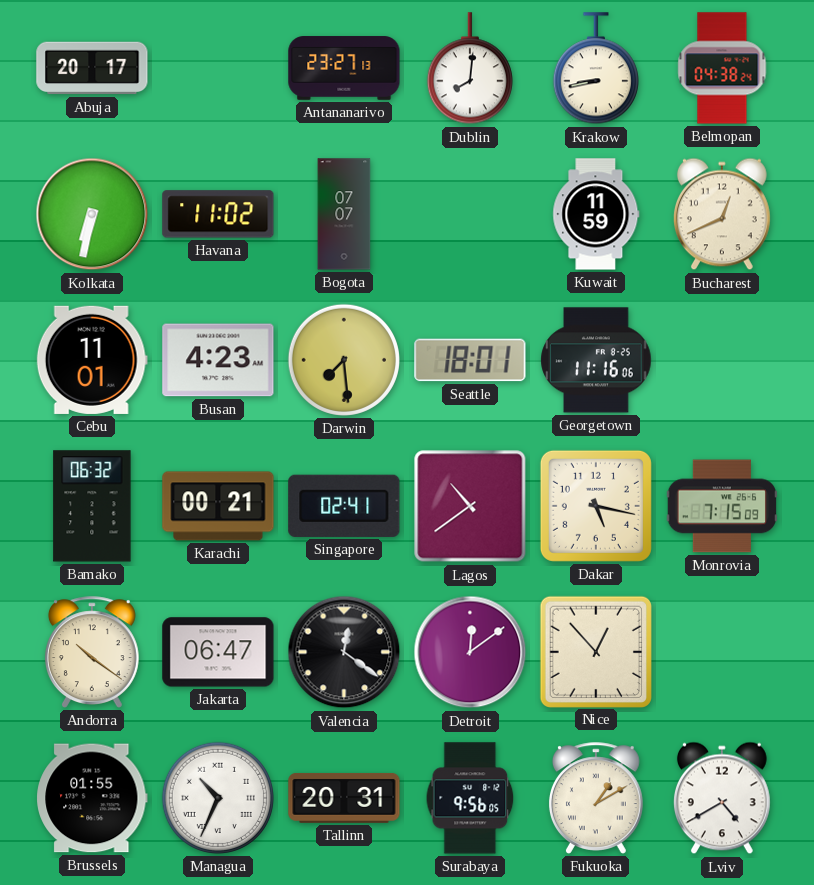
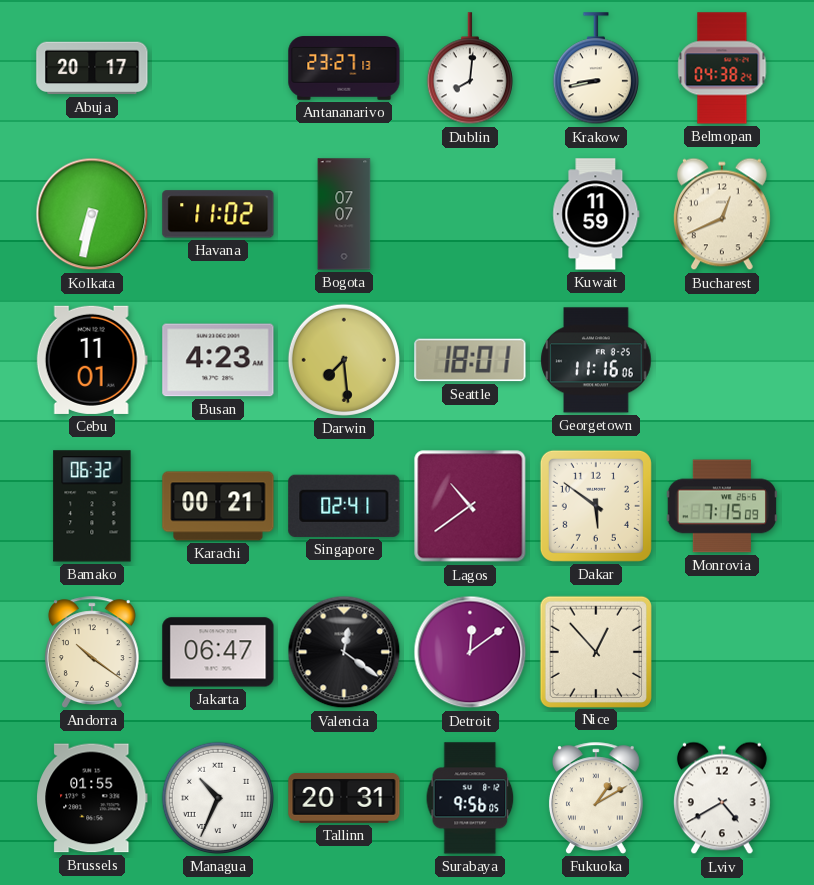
Dakar: 5:17 -> 5:51 (596, 506)
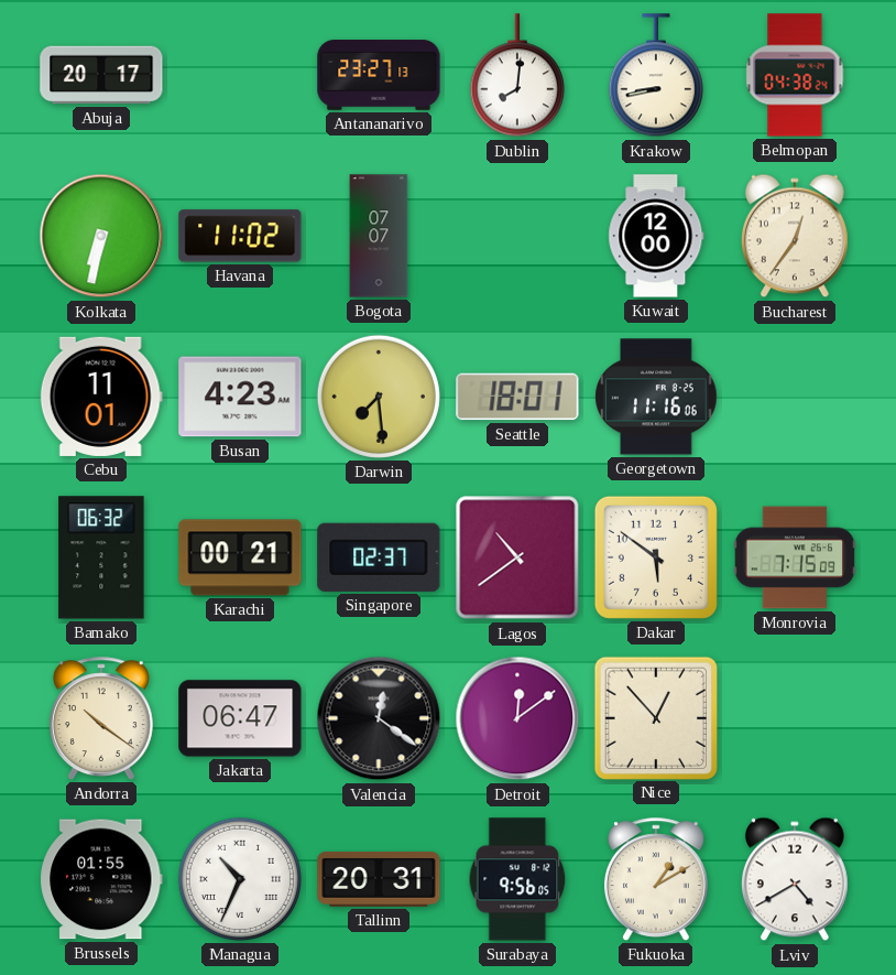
Kuwait: 11:59 -> 12:00 (656, 236)
Bucharest: 12:41 -> 12:36 (795, 236)
Singapore: 02:41 -> 02:37 (379, 557)
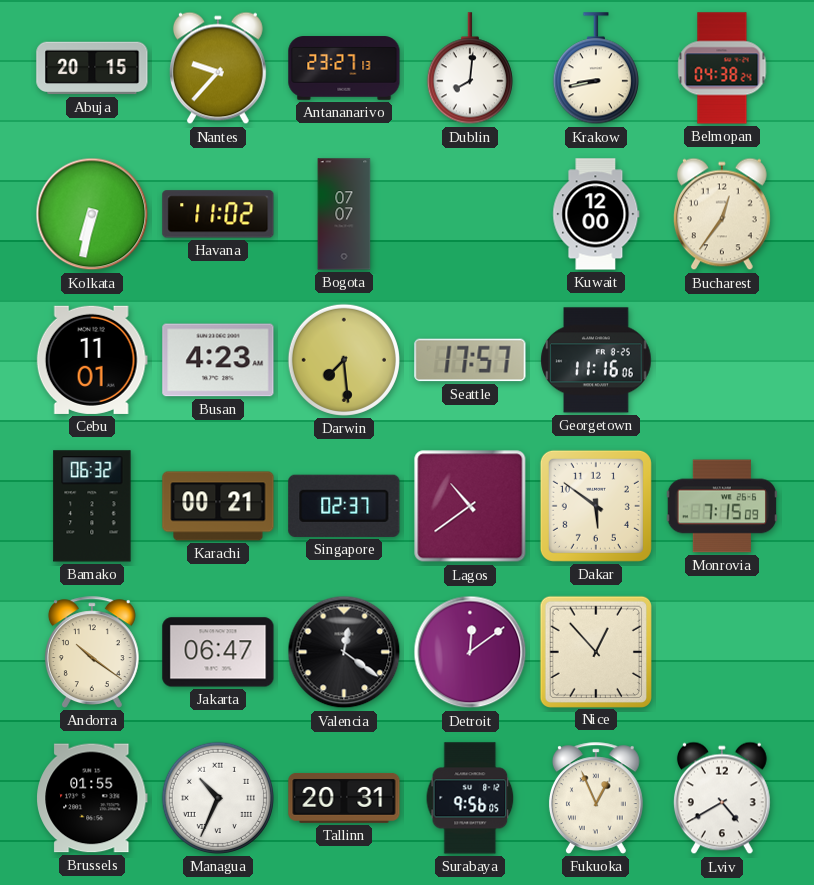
Abuja: 20:17 -> 20:15 (92, 68)
Nantes: none -> 9:37 (218, 68)
Seattle: 18:01 -> 17:57 (470, 360)
Fukuoka: 1:10 -> 12:56 (596, 798)
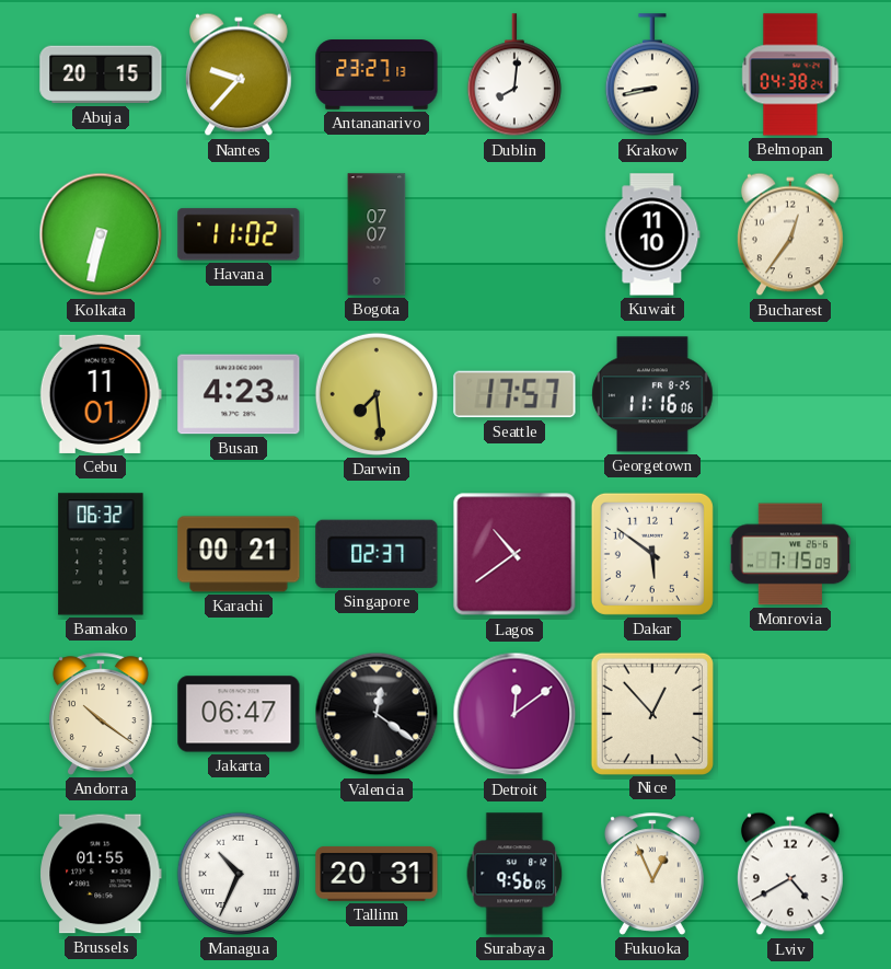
Kuwait: 12:00 -> 11:10 (652, 234)
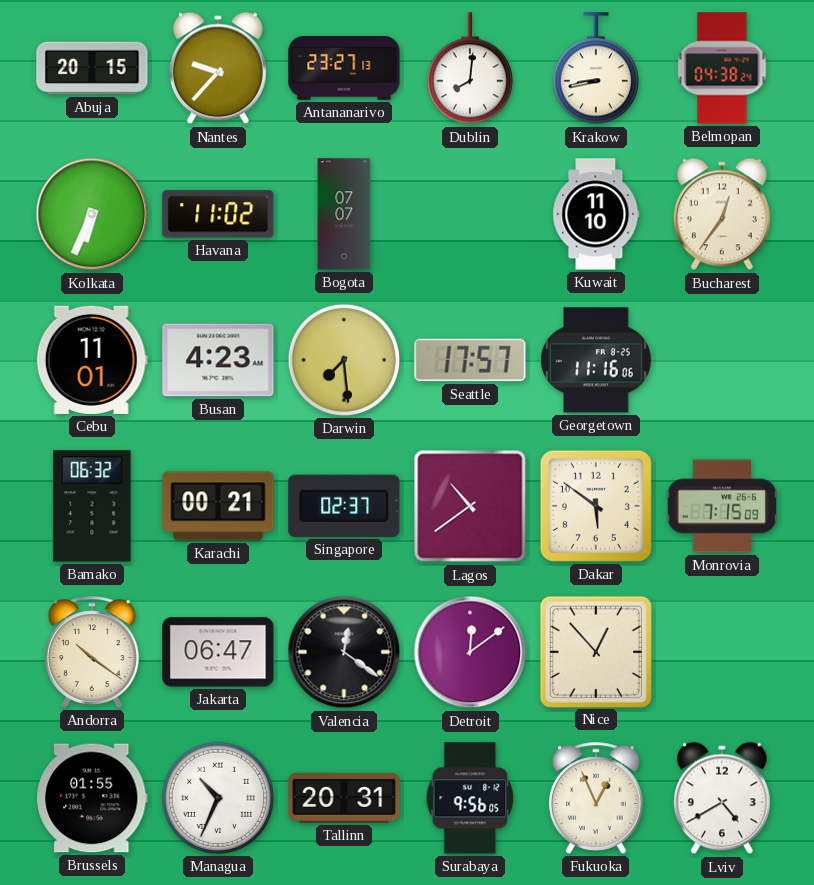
Kolkata: 6:32 -> 6:34 (92, 214)
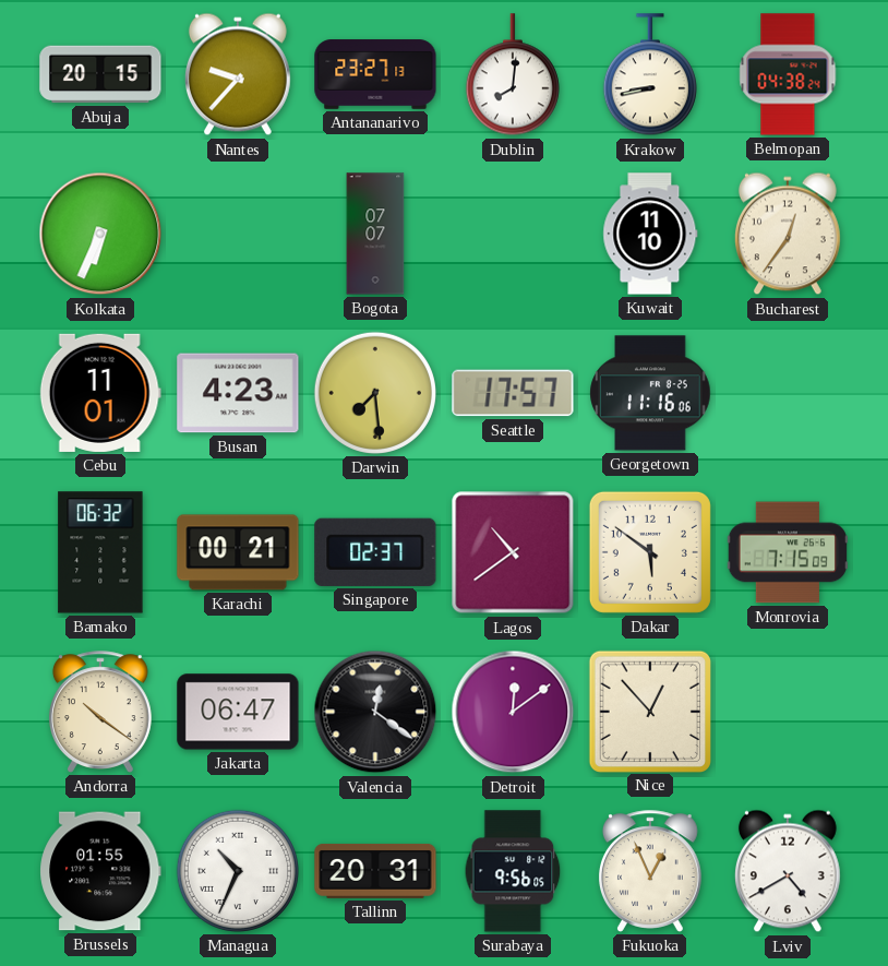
Havana: 11:02 -> none (218, 214)
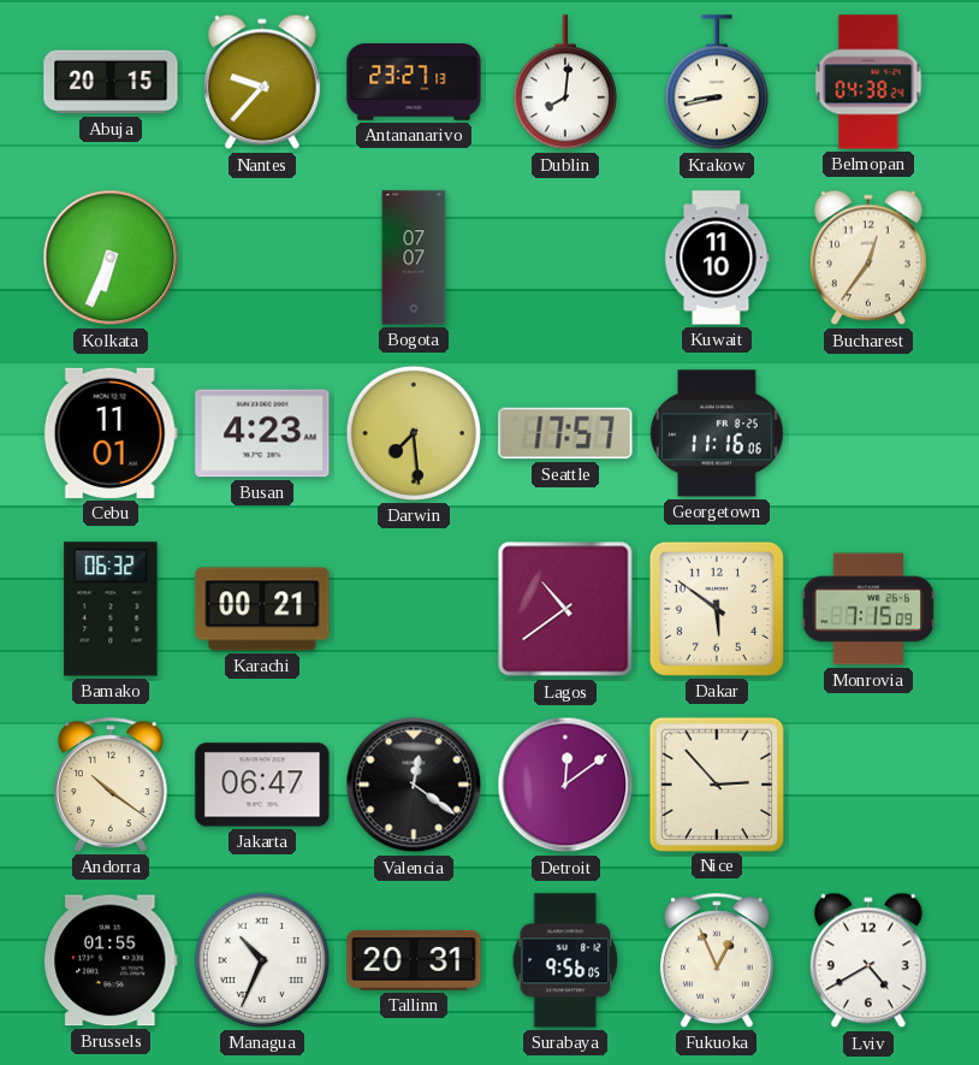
Singapore: 02:37 -> none (375, 552)
Nice: 12:53 -> 2:53 (716, 783)
